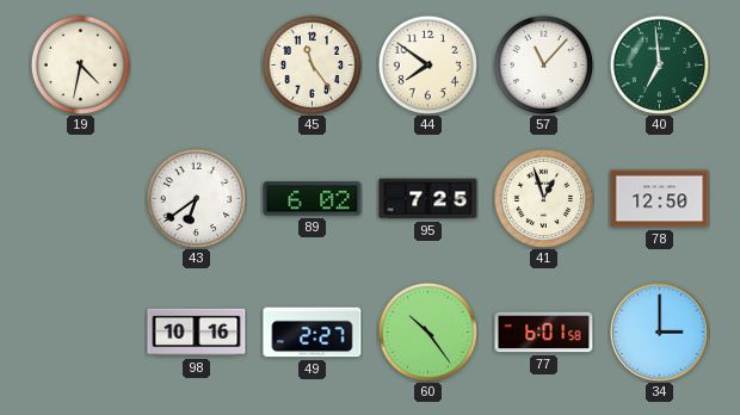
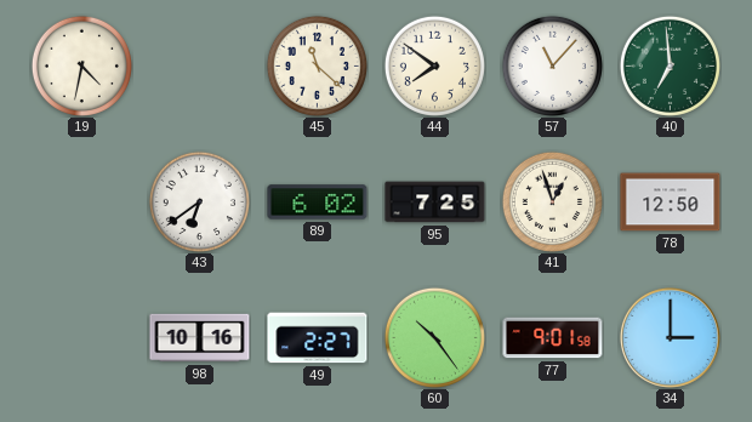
45: 11:24 -> 11:22 (317, 65)
77: 6:01 -> 9:01 (553, 338)
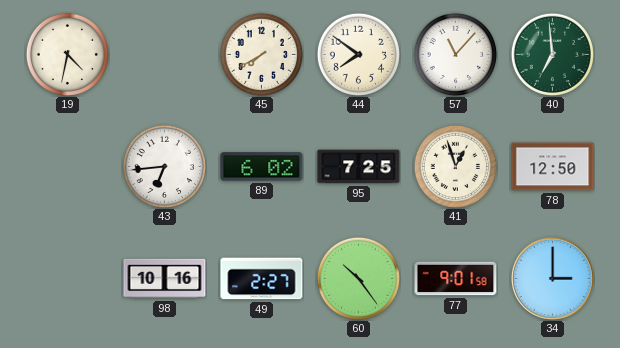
45: 11:22 -> 7:40 (261, 54)
43: 6:39 -> 6:44 (164, 166)
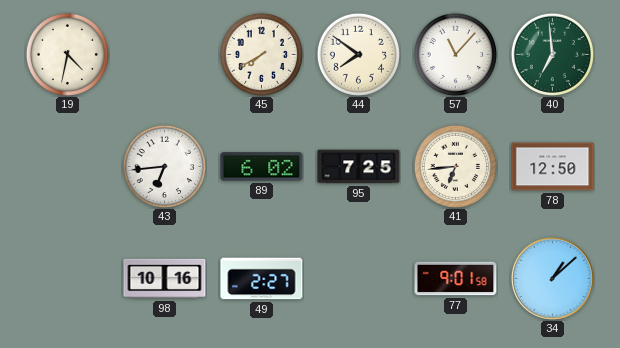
41: 12:57 -> 6:44 (455, 166)
60: 10:24 -> none (358, 278)
34: 3:00 -> 1:08 (552, 278)
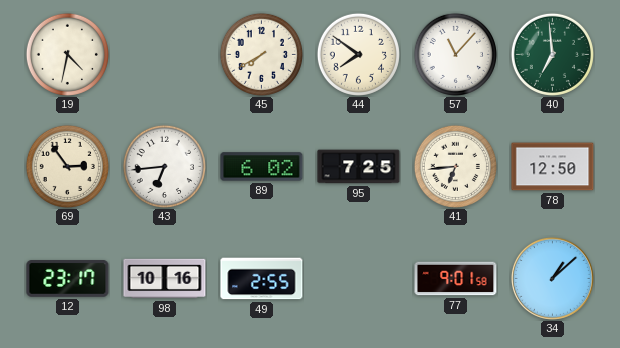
69: none -> 2:54 (67, 166)
12: none -> 23:17 (68, 279)
49: 2:27 -> 2:55 (262, 279)
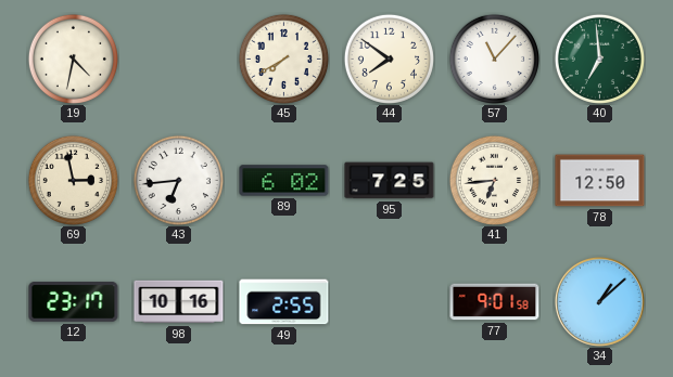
69: 2:54 -> 2:58 (73, 180)
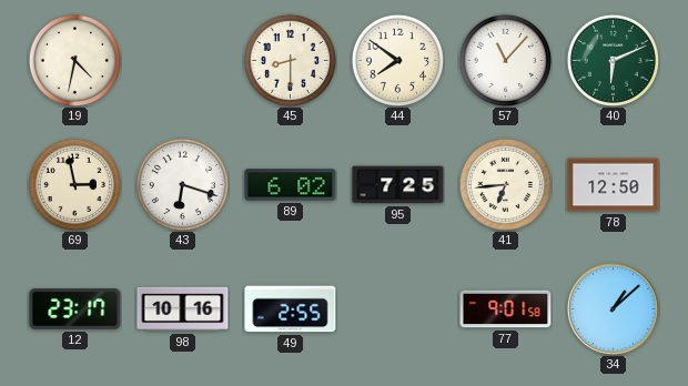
45: 7:40 -> 8:30 (290, 60)
40: 6:59 -> 6:11 (613, 60)
43: 6:44 -> 6:18 (182, 184)
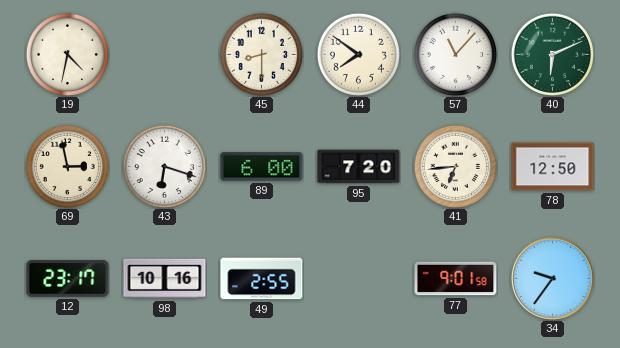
89: 6:02 -> 6:00 (262, 167)
95: 7:25 -> 7:20 (359, 167)
34: 1:08 -> 9:36 (552, 278)
